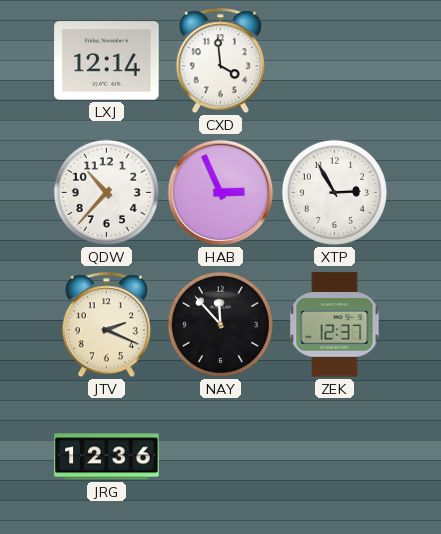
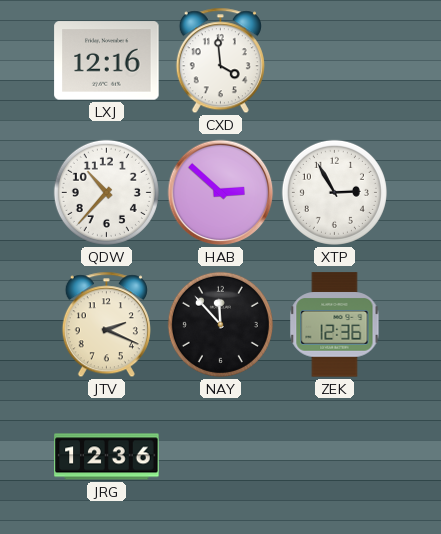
LXJ: 12:14 -> 12:16 (107, 61)
HAB: 2:56 -> 2:52 (221, 193)
ZEK: 12:37 -> 12:36 (335, 325)
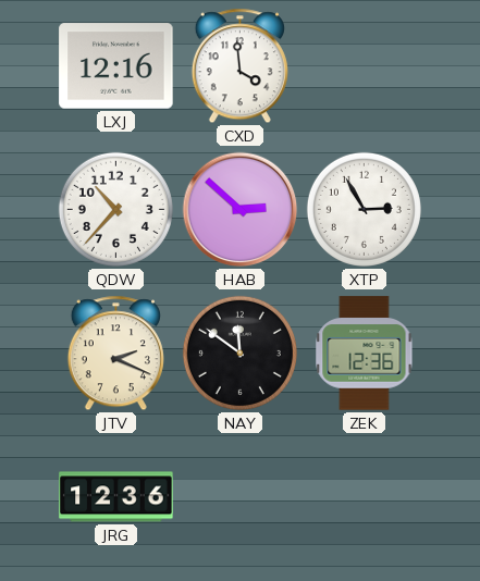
NAY: 11:53 -> 11:51 (239, 353)
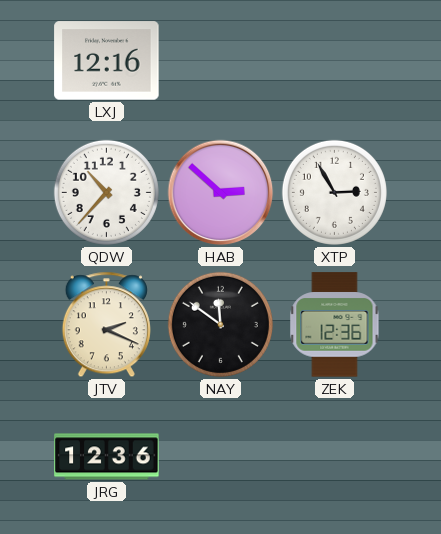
CXD: 3:59 -> none (239, 66)
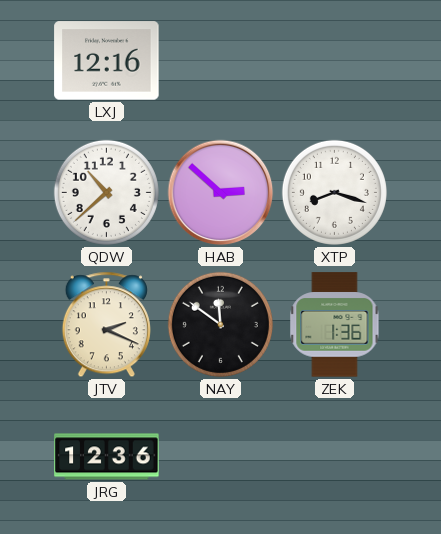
QDW: 10:37 -> 10:38 (106, 192)
XTP: 2:55 -> 8:18 (334, 192)
ZEK: 12:36 -> 1:36 (335, 325)
